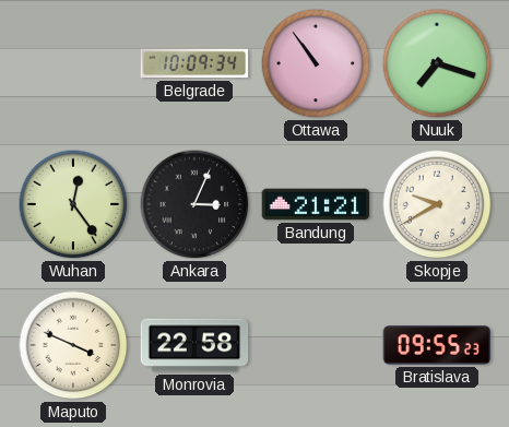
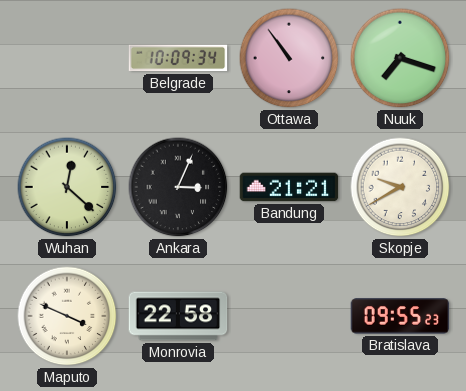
Wuhan: 12:24 -> 12:22 (67, 187)
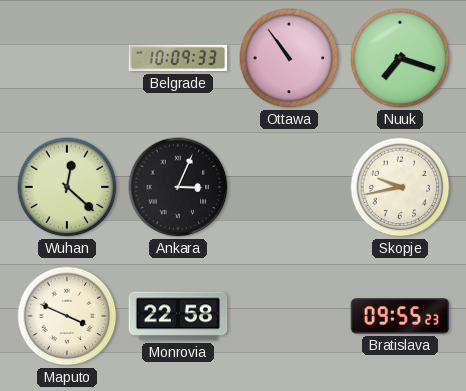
Belgrade: 10:09:34 -> 10:09:33 (178, 58)
Bandung: 21:21 -> none (289, 187)
Skopje: 9:40 -> 9:43 (400, 187)
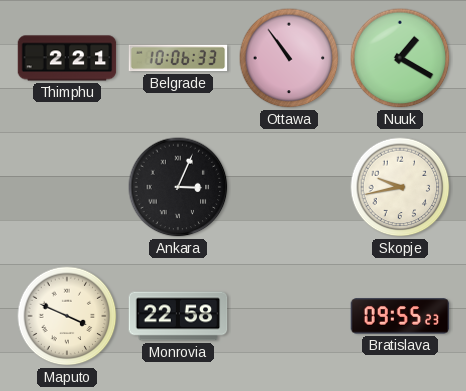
Thimphu: none -> 2:21 (67, 58)
Belgrade: 10:09 -> 10:06 (178, 58)
Nuuk: 7:18 -> 1:20 (400, 58)
Wuhan: 12:22 -> none (67, 187)
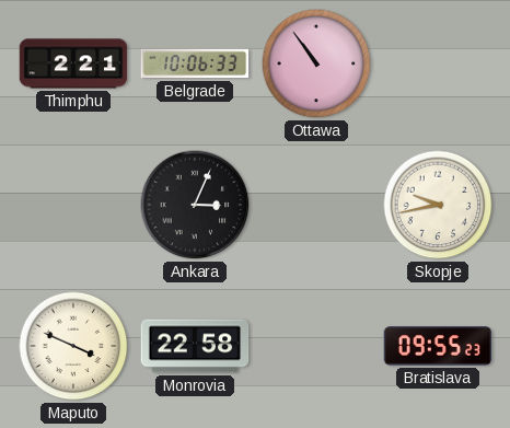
Nuuk: 1:20 -> none (400, 58)
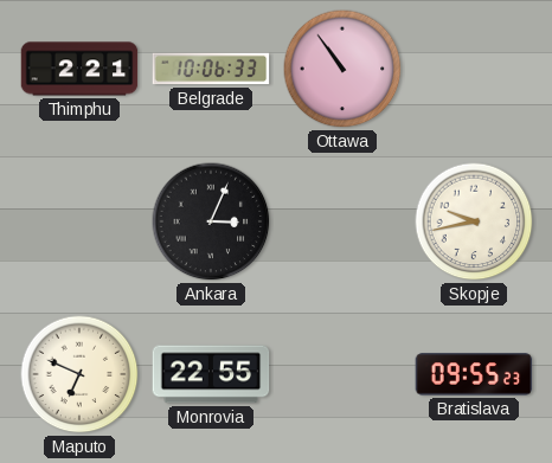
Maputo: 3:49 -> 6:49 (79, 374)
Monrovia: 22:58 -> 22:55 (211, 374)
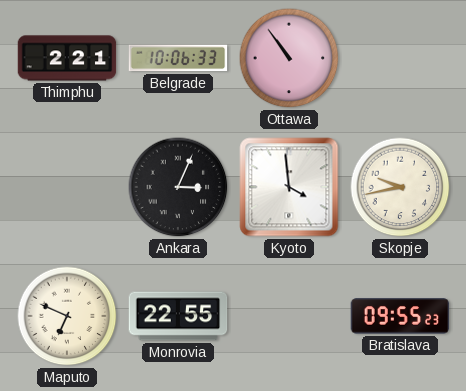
Kyoto: none -> 3:59 (289, 187)
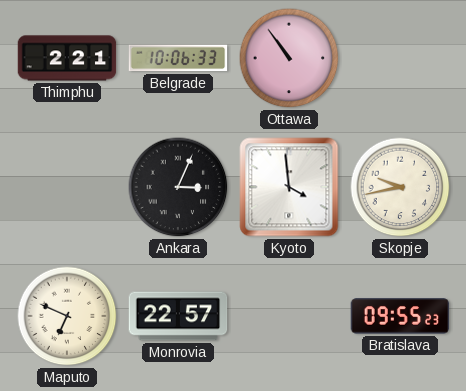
Monrovia: 22:55 -> 22:57 (178, 316)
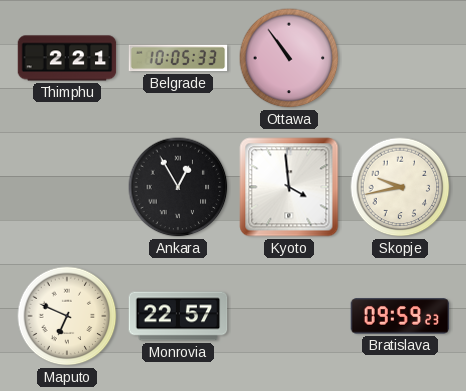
Belgrade: 10:06 -> 10:05 (178, 58)
Ankara: 3:04 -> 12:55 (178, 187)
Bratislava: 09:55 -> 09:59 (400, 316)
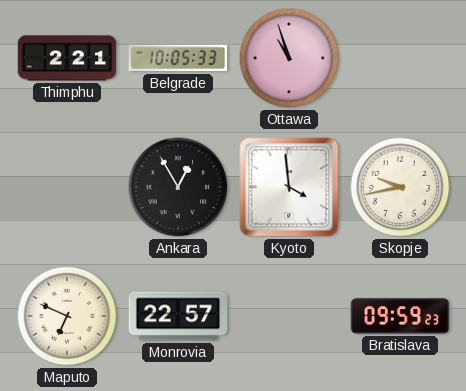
Ottawa: 10:54 -> 10:57 (289, 58)
